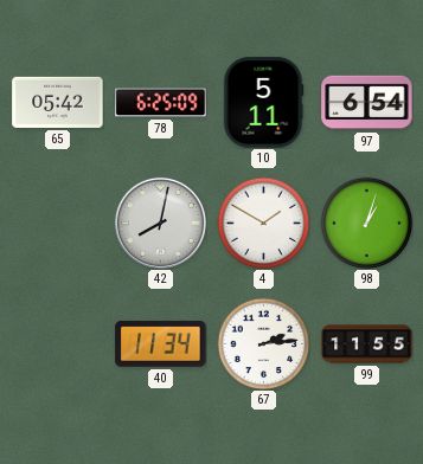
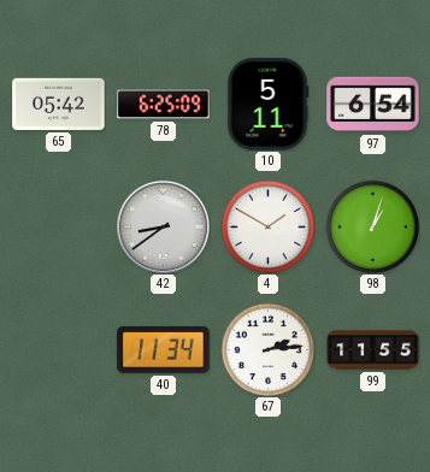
42: 8:02 -> 8:39 (163, 226)
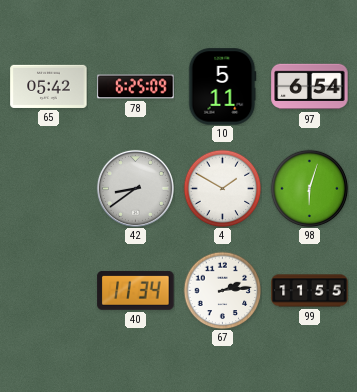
98: 1:03 -> 6:03 (309, 188)
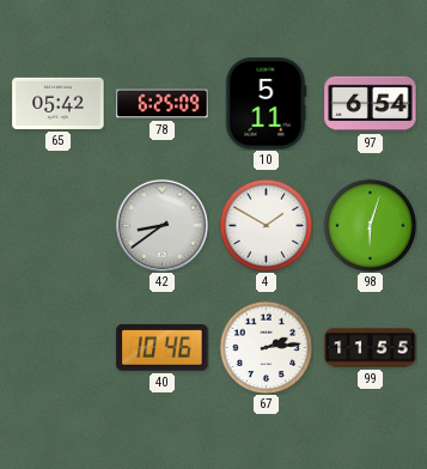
40: 11:34 -> 10:46 (163, 348)
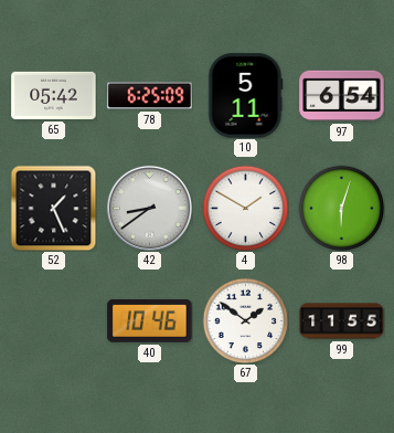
52: none -> 1:26 (53, 208)
67: 2:14 -> 1:51 (245, 320)
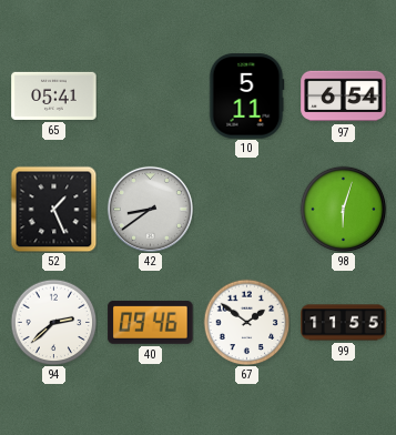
65: 05:42 -> 05:41 (54, 95)
78: 6:25 -> none (150, 96)
4: 1:50 -> none (245, 208)
94: none -> 2:38 (53, 322)
40: 10:46 -> 09:46 (151, 323)
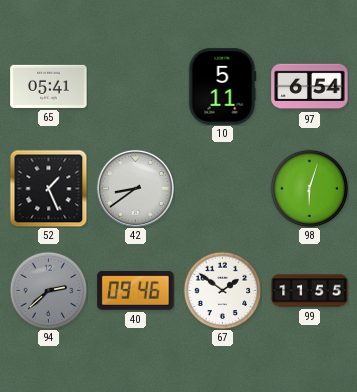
94 dial: white -> grey (48, 290)
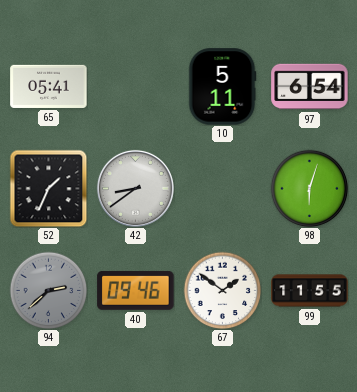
52: 1:26 -> 1:34 (48, 188)
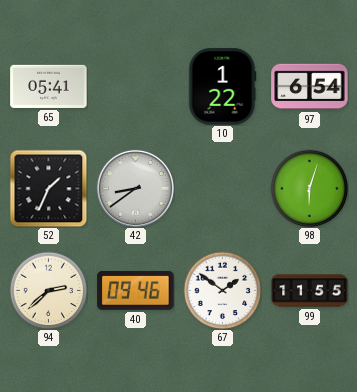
10: 5:11 -> 1:22 (222, 87)
94 dial: grey -> cream (48, 290)
